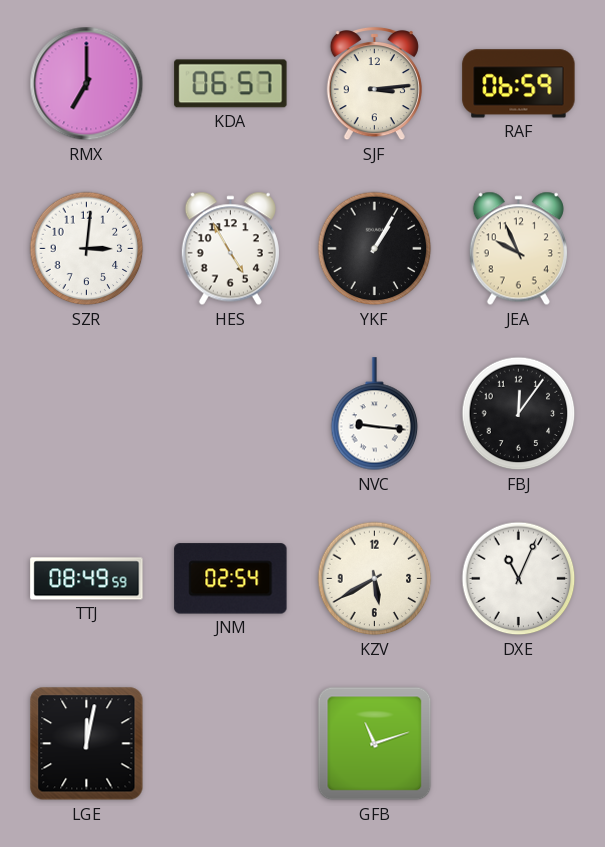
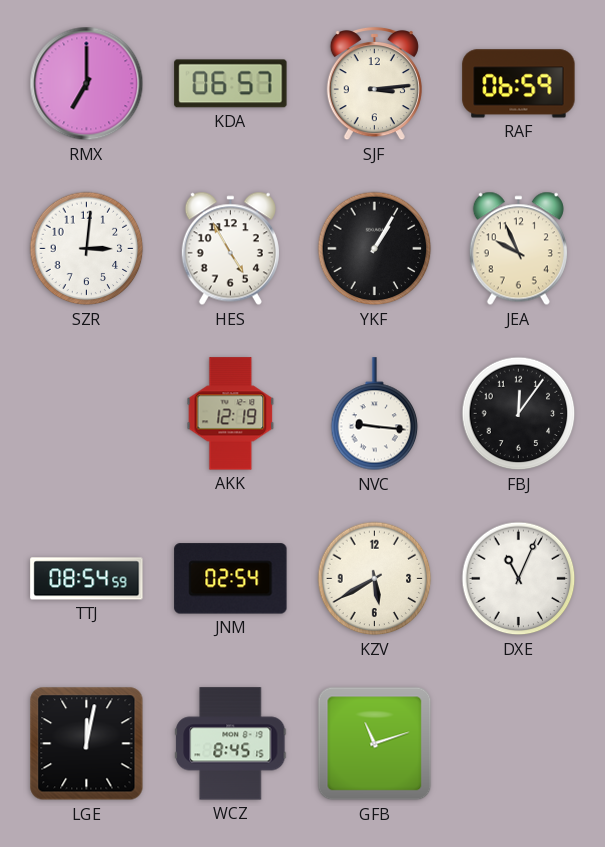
AKK: none -> 12:19 (231, 414)
TTJ: 08:49 -> 08:54 (87, 579)
WCZ: none -> 8:45 (231, 744)
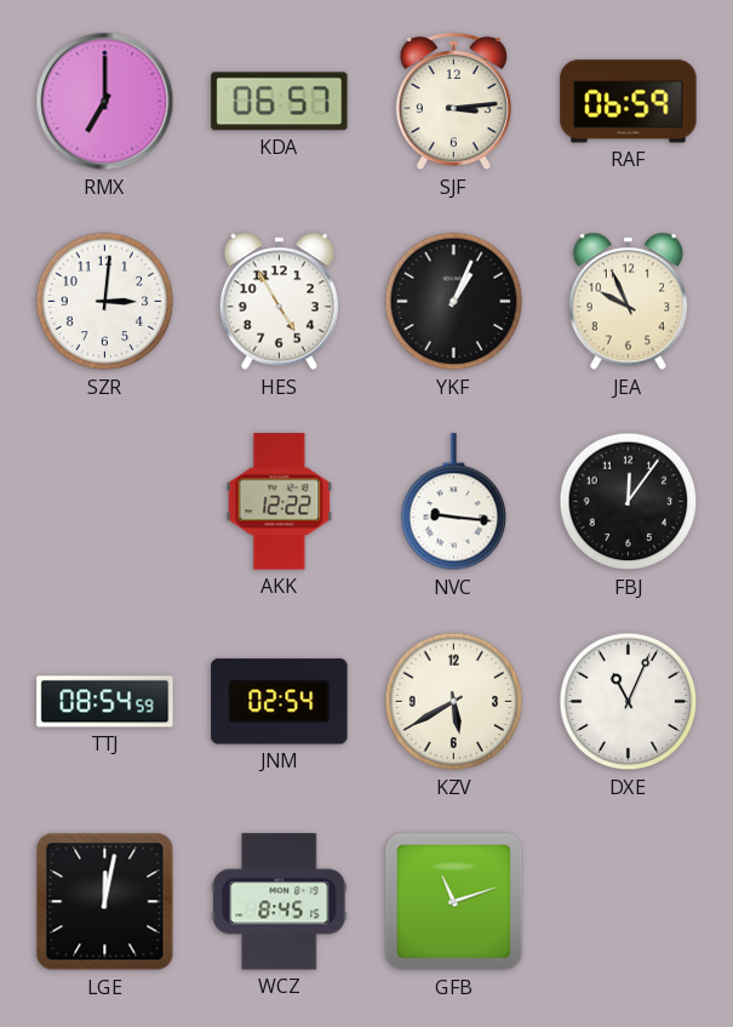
YKF: 1:05 -> 1:04 (454, 302)
AKK: 12:19 -> 12:22 (280, 502)
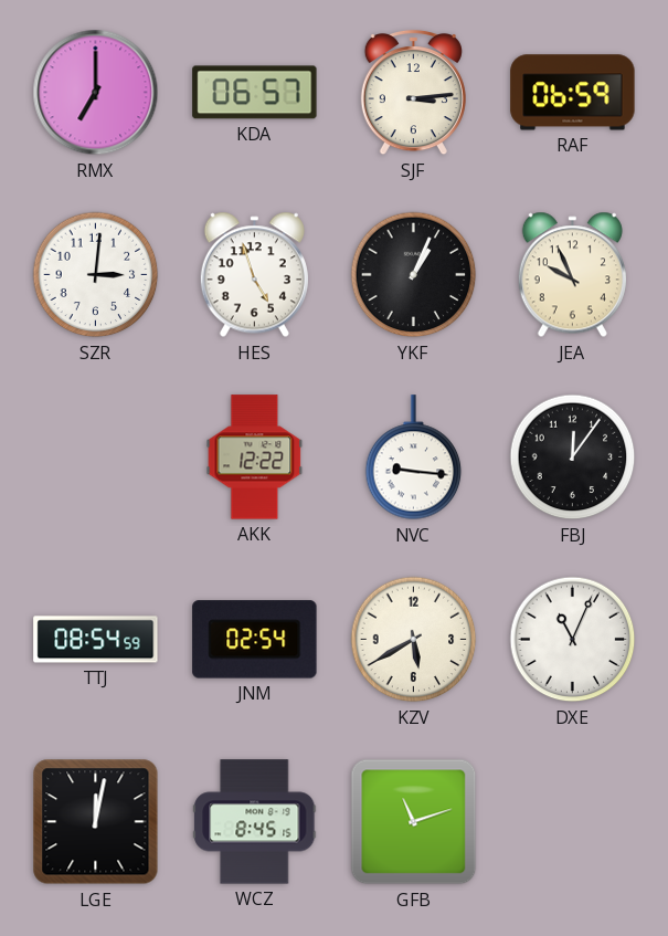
HES: 4:55 -> 4:57 (254, 275)
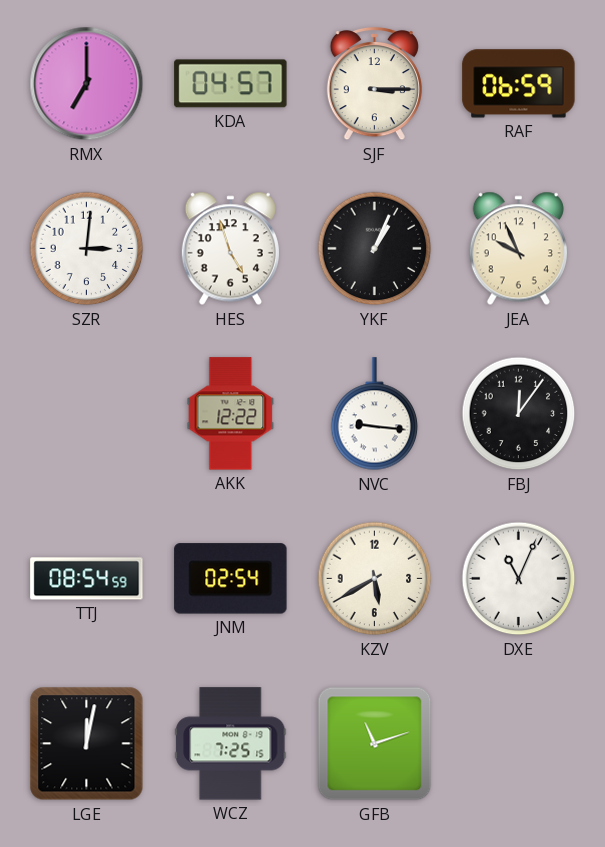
KDA: 06:57 -> 04:57 (231, 84)
SJF: 3:14 -> 3:15 (374, 84)
WCZ: 8:45 -> 7:25 (231, 744)
